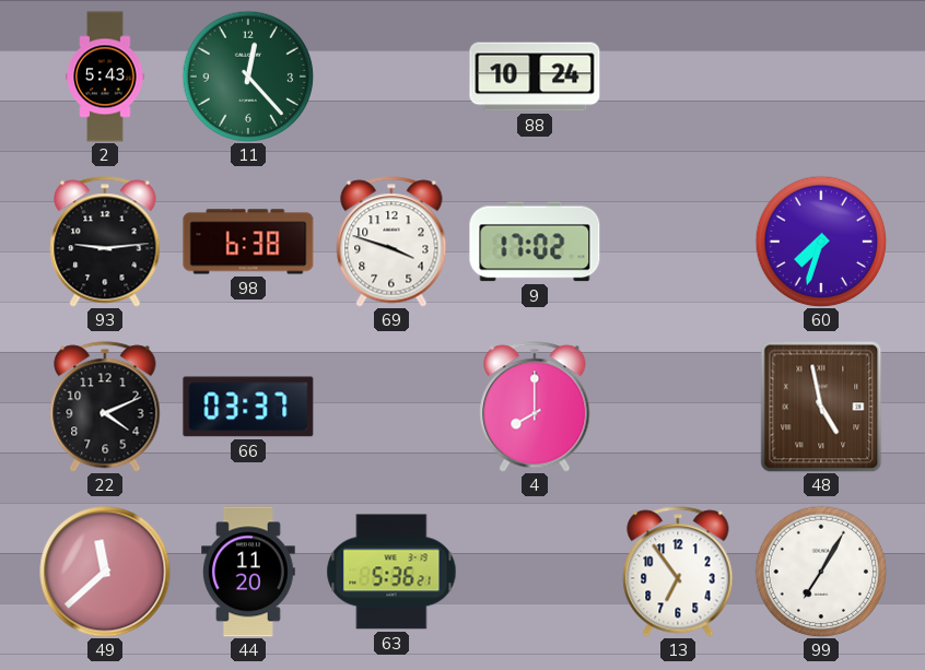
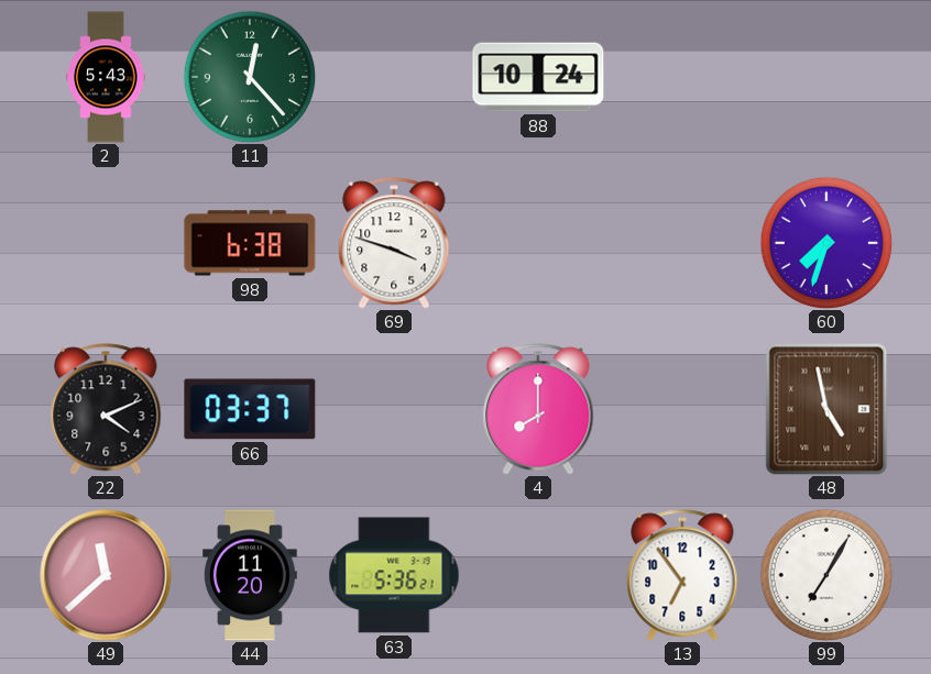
93: 9:14 -> none (105, 242)
9: 17:02 -> none (535, 242)
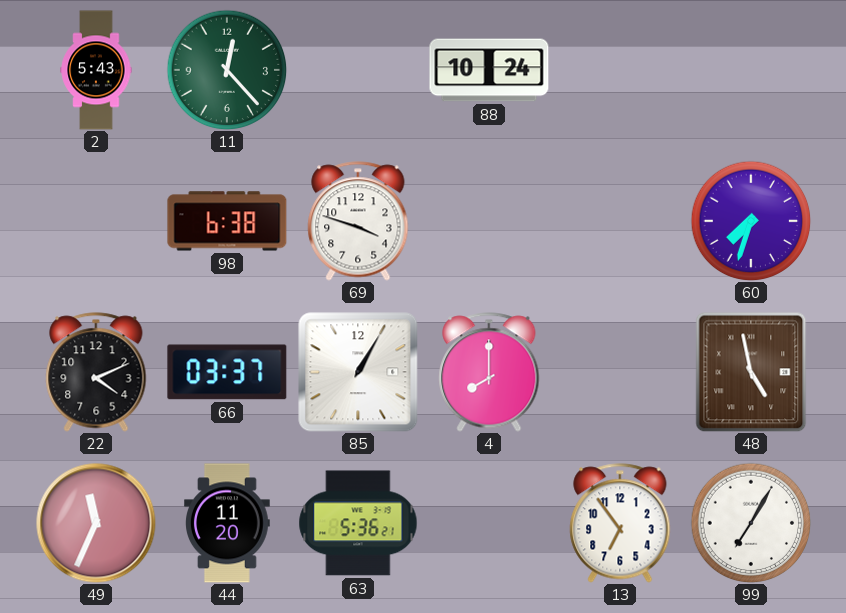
85: none -> 1:05 (358, 372)
49: 11:38 -> 11:34 (96, 523)
